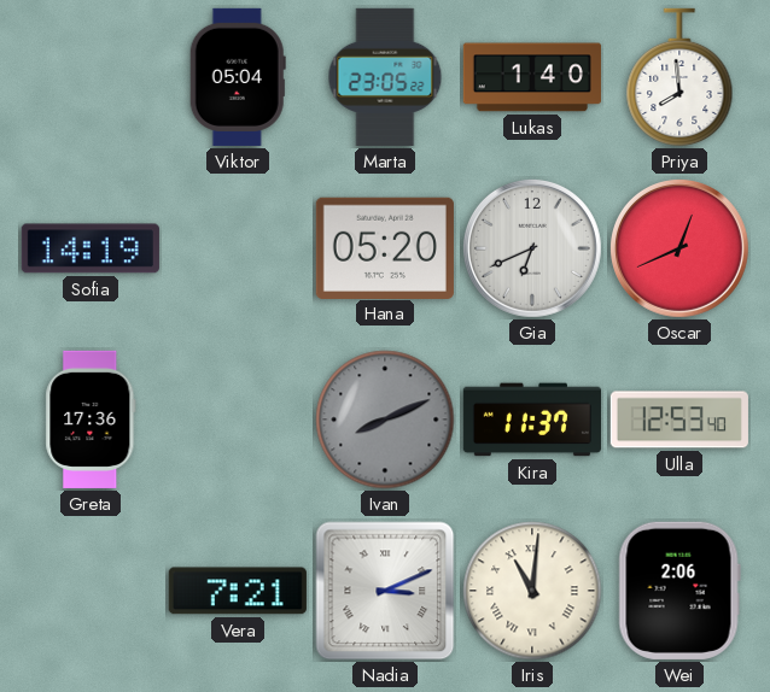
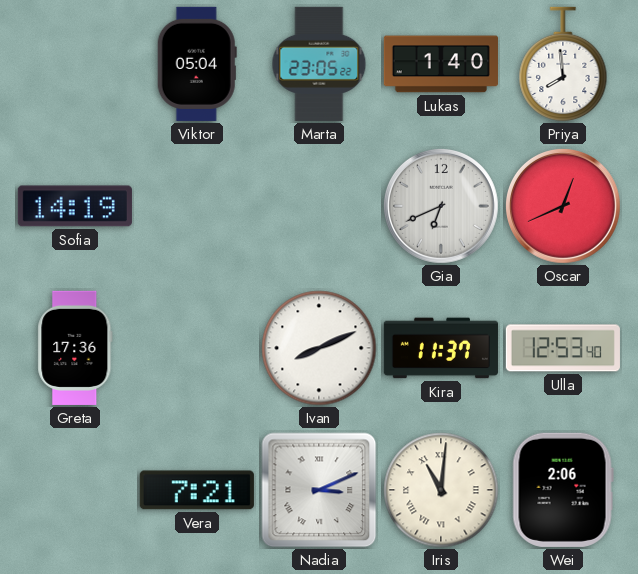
Hana: 05:20 -> none (385, 247)
Ivan dial: grey -> white (319, 348)
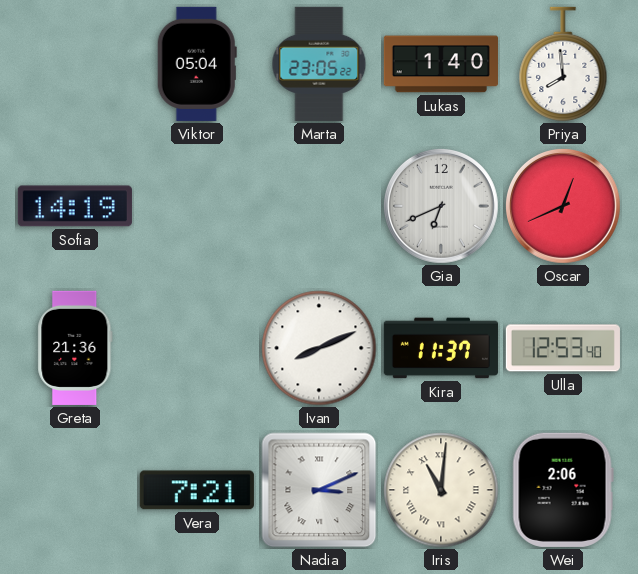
Greta: 17:36 -> 21:36 (75, 348)
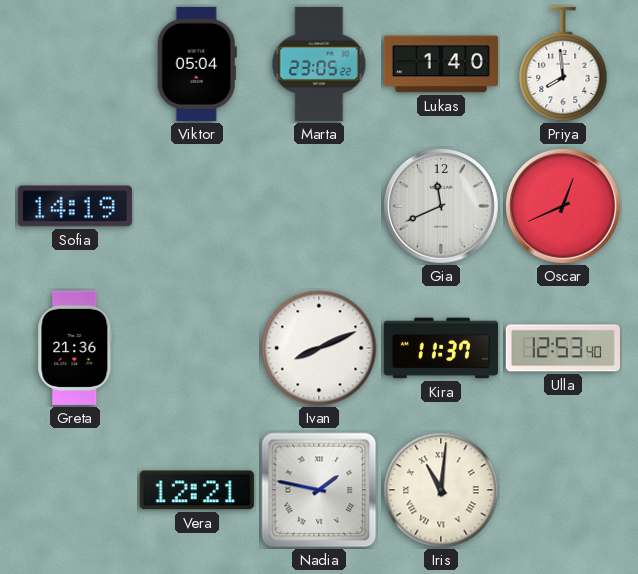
Gia: 6:41 -> 11:41 (441, 206)
Vera: 7:21 -> 12:21 (197, 490)
Nadia: 3:11 -> 1:47 (319, 490)
Wei: 2:06 -> none (563, 490)
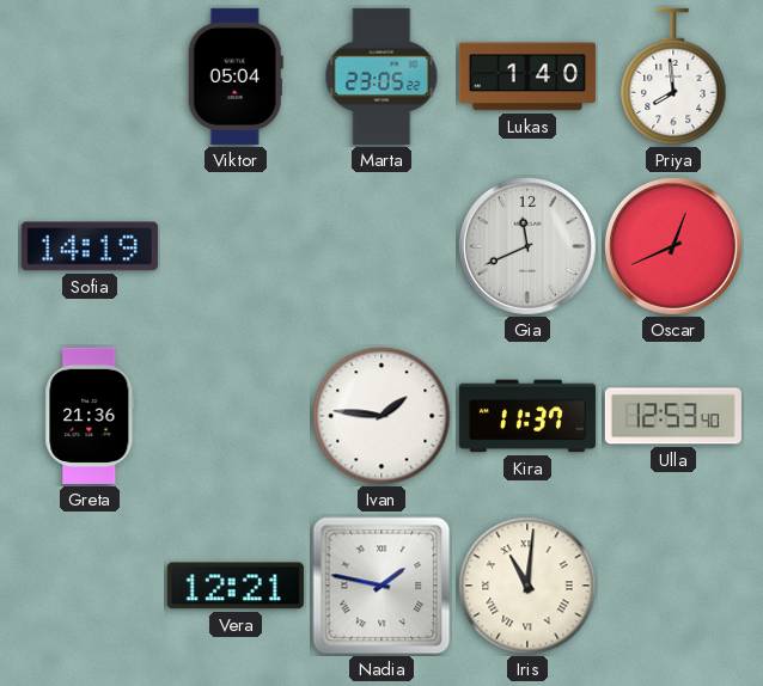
Ivan: 8:11 -> 1:46 (381, 416)
